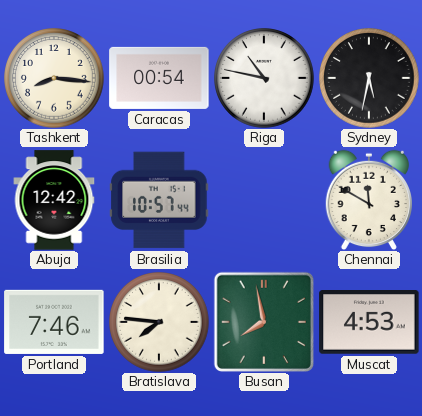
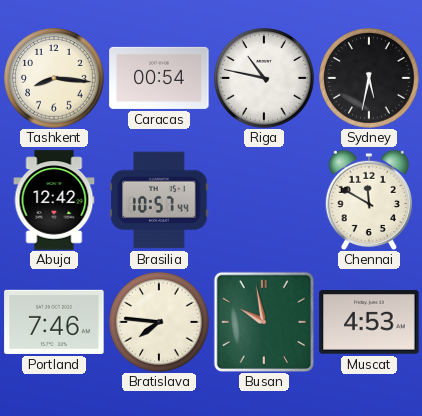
Busan: 7:58 -> 9:58 (264, 322)
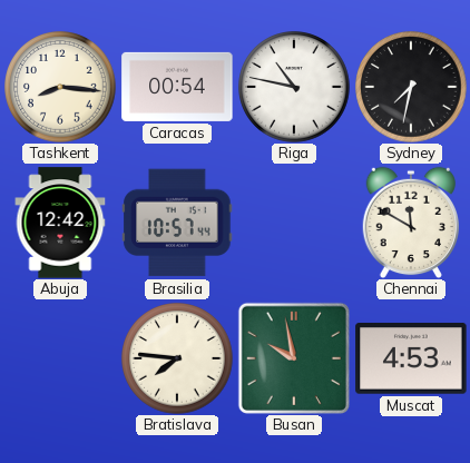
Sydney: 5:32 -> 7:32 (411, 87)
Portland: 7:46 -> none (54, 322)
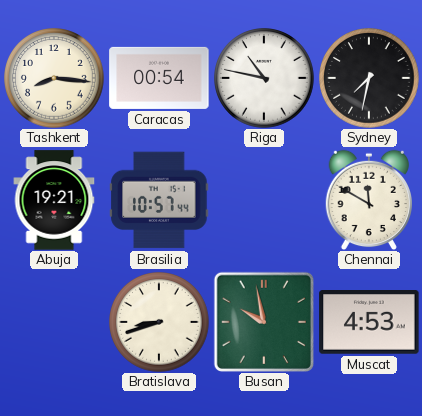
Abuja: 12:42 -> 19:21 (54, 200)
Bratislava: 7:46 -> 8:42 (159, 322)
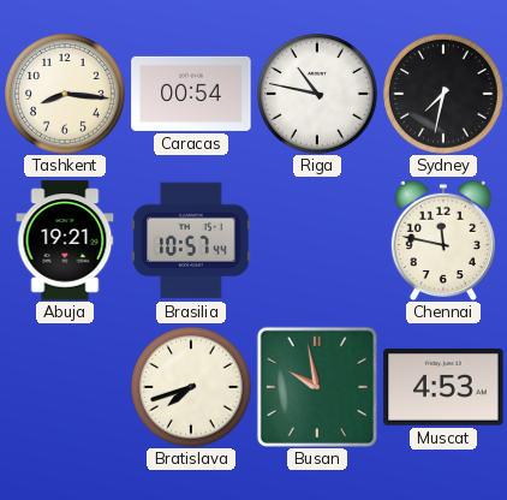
Chennai: 11:50 -> 11:47 (442, 240)
Bratislava: 8:42 -> 7:42 (191, 387)
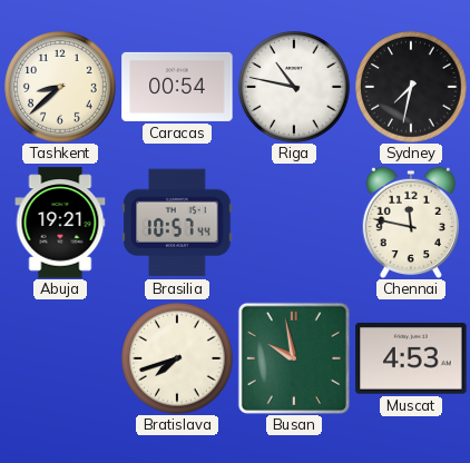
Tashkent: 8:16 -> 8:38 (60, 87)
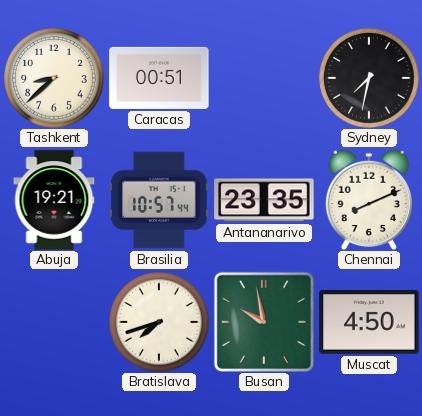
Caracas: 00:54 -> 00:51 (159, 78)
Riga: 10:47 -> none (294, 87)
Antananarivo: none -> 23:35 (264, 200)
Chennai: 11:47 -> 8:11 (368, 200)
Muscat: 4:53 -> 4:50 (369, 323)
